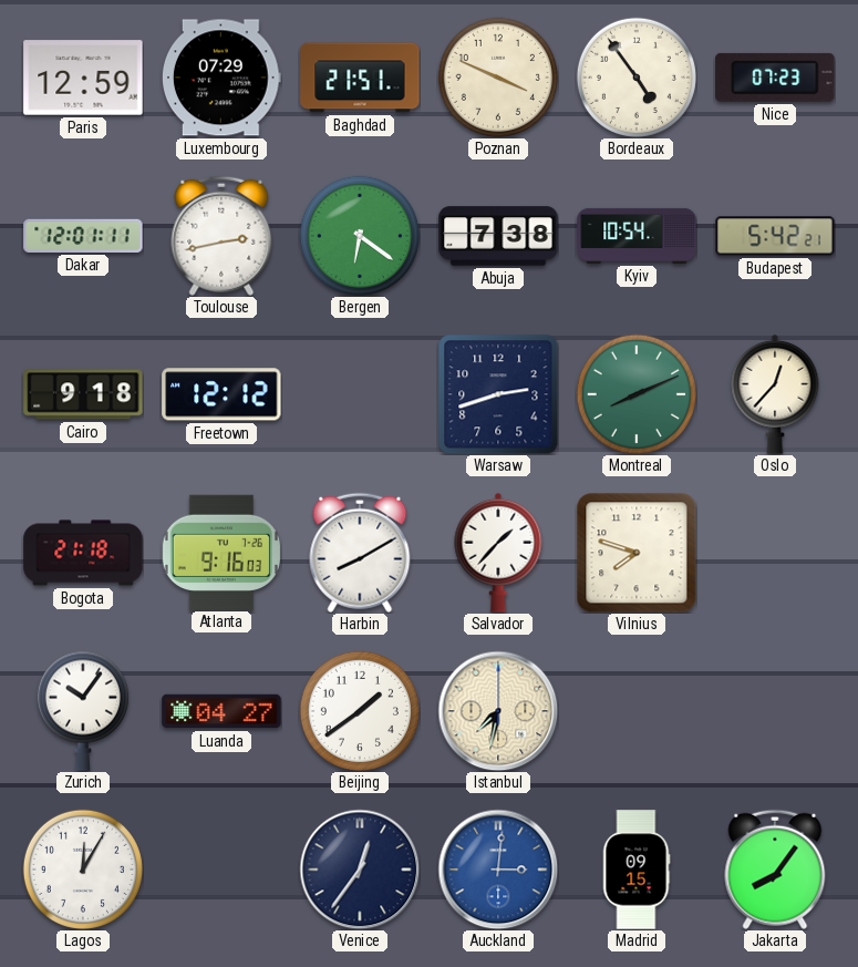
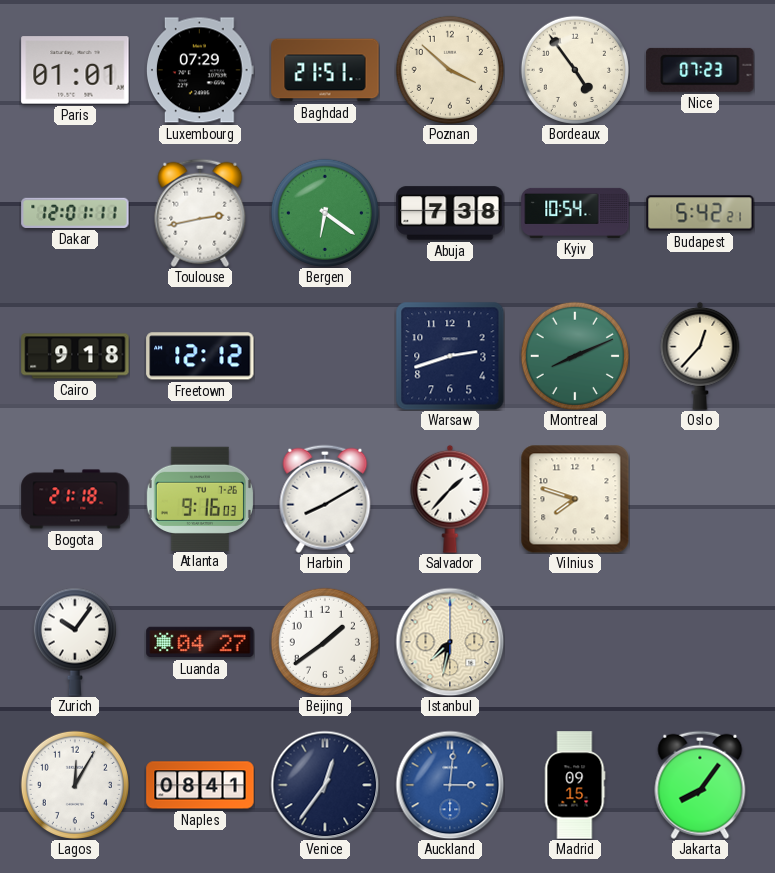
Paris: 12:59 -> 01:01 (75, 70)
Poznan: 3:49 -> 3:52 (450, 70)
Naples: none -> 08:41 (200, 785)
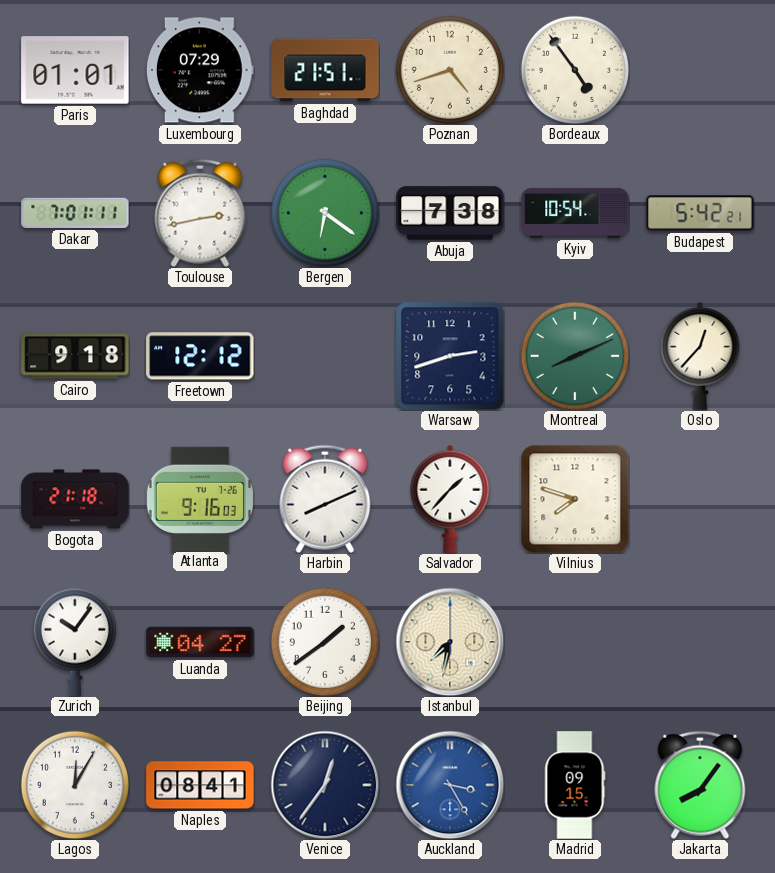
Poznan: 3:52 -> 4:42 (450, 70)
Nice: 07:23 -> none (700, 70)
Dakar: 12:01 -> 7:01 (75, 213)
Harbin: 8:10 -> 8:11 (325, 499)
Auckland: 3:01 -> 3:25 (450, 785)
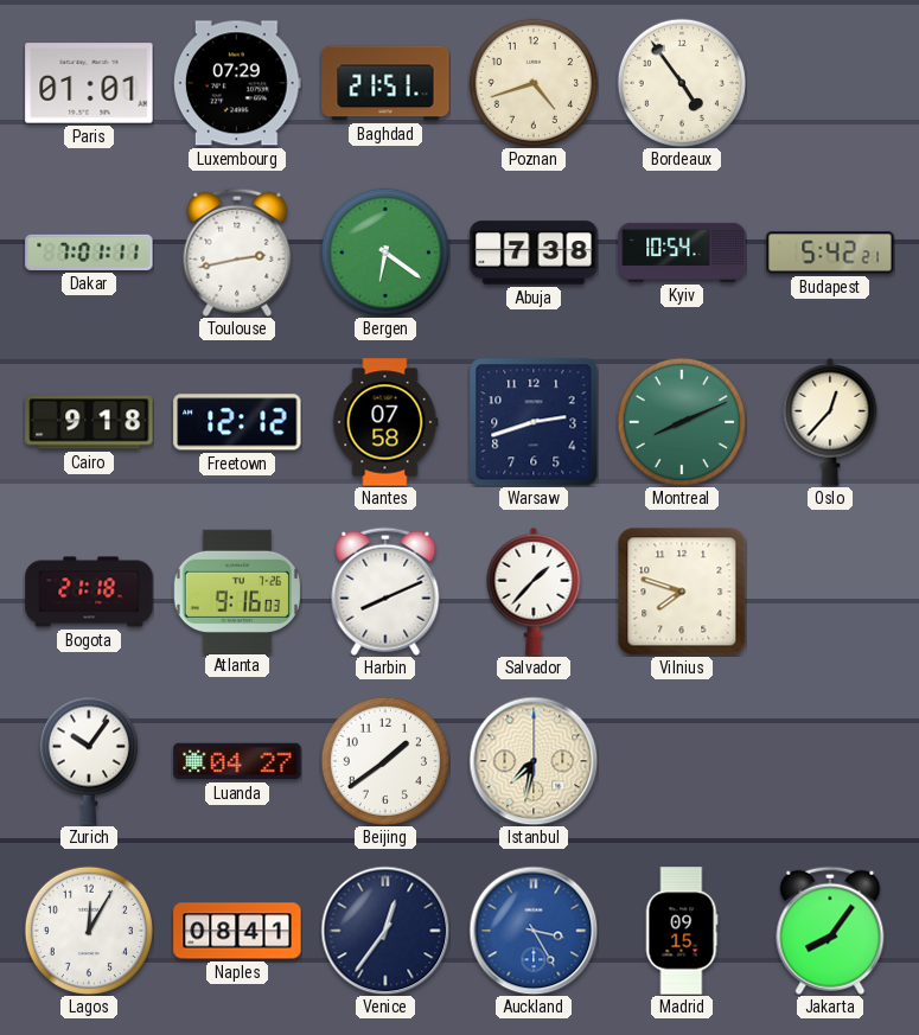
Nantes: none -> 07:58 (385, 422)
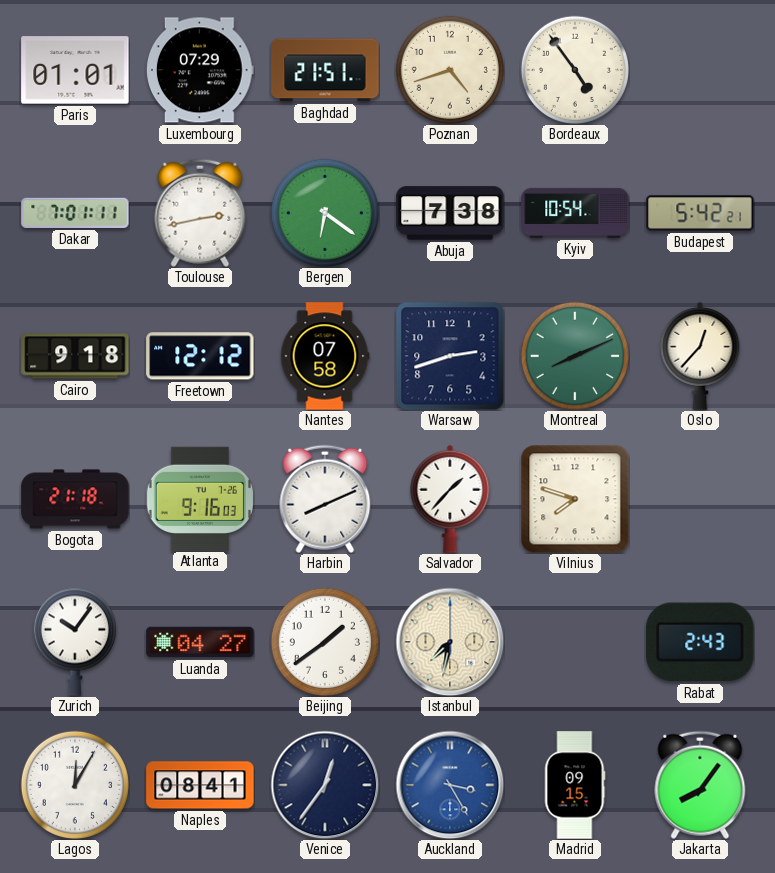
Rabat: none -> 2:43 (700, 642)
